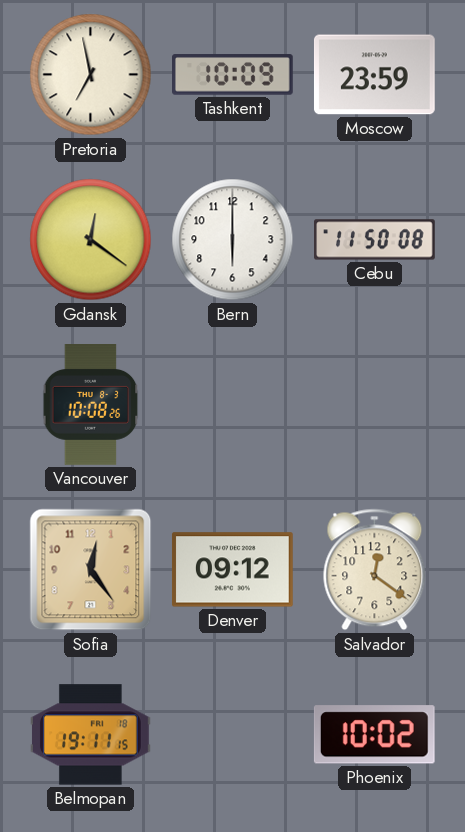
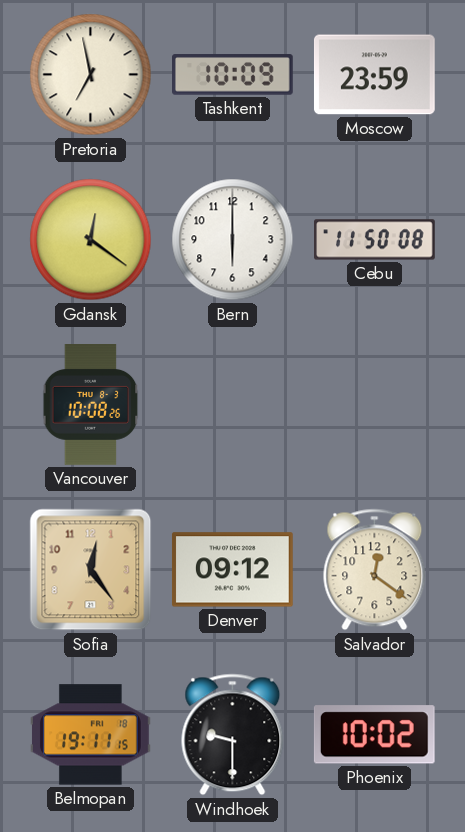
Windhoek: none -> 9:30 (233, 735)
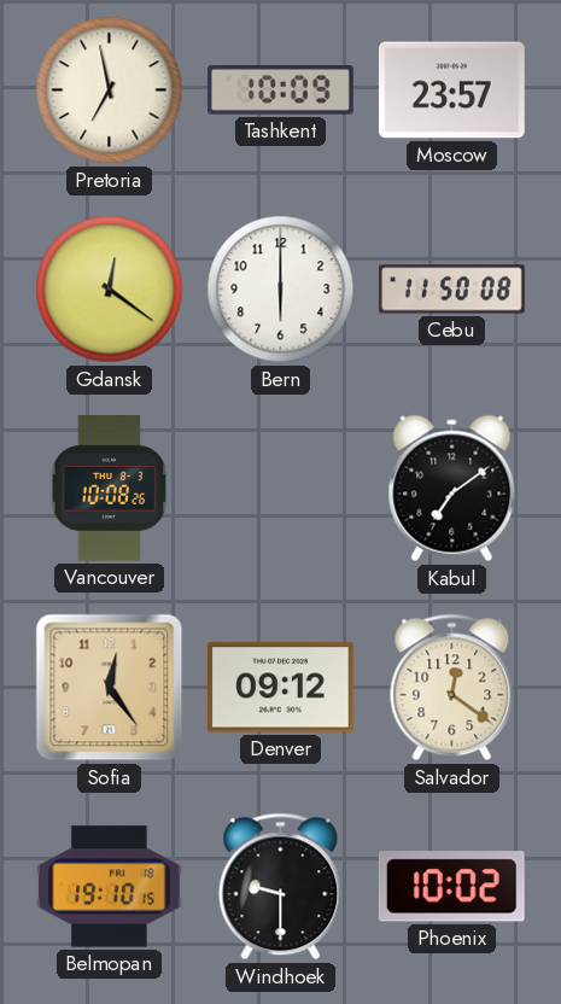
Moscow: 23:59 -> 23:57 (452, 91)
Kabul: none -> 7:09 (452, 489)
Belmopan: 19:11 -> 19:10 (110, 887)
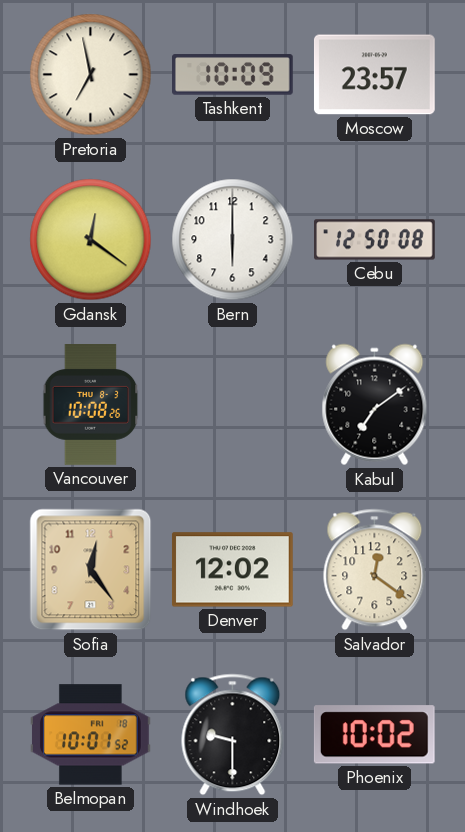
Cebu: 11:50 -> 12:50 (375, 240)
Denver: 09:12 -> 12:02 (233, 570)
Belmopan: 19:10 -> 10:01 (91, 735)
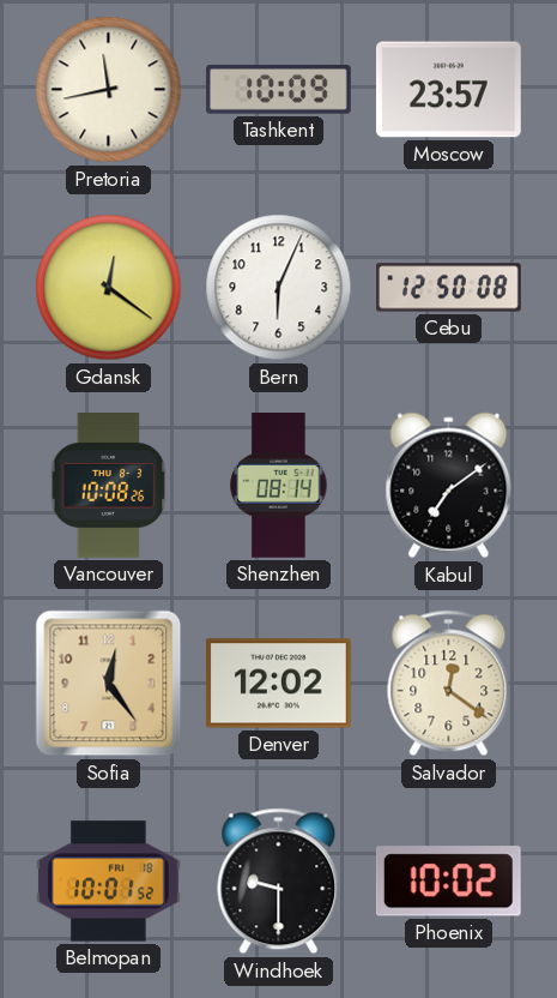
Pretoria: 6:58 -> 11:43 (109, 90)
Bern: 6:00 -> 6:04 (279, 288)
Shenzhen: none -> 08:14 (279, 486)
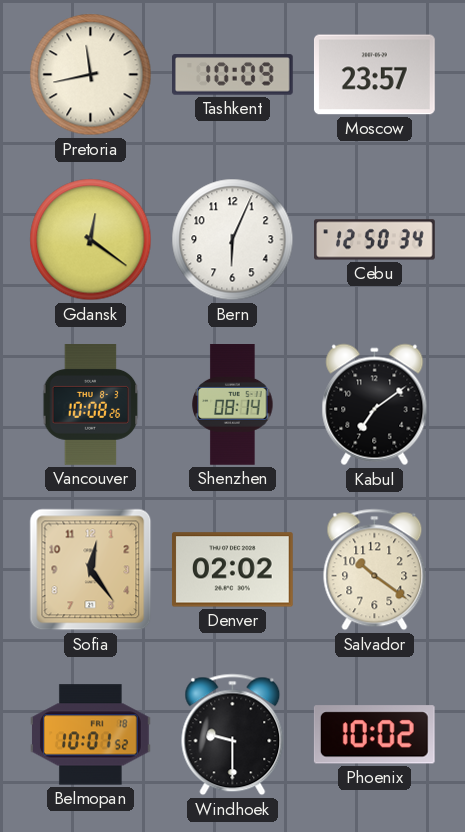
Cebu: 12:50:08 -> 12:50:34 (375, 240)
Denver: 12:02 -> 02:02 (233, 570)
Salvador: 12:21 -> 10:21 (375, 570)
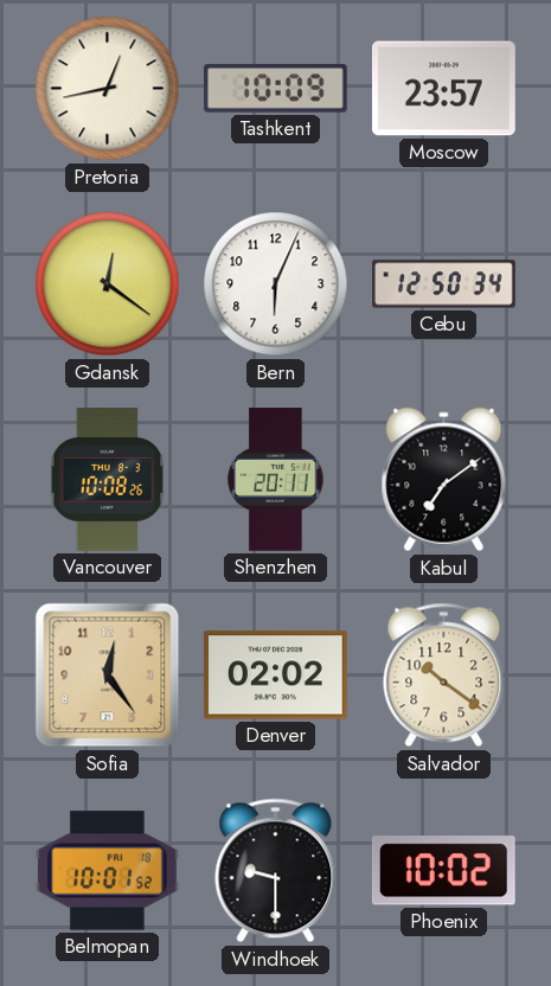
Pretoria: 11:43 -> 12:43 (108, 89)
Shenzhen: 08:14 -> 20:11 (276, 480)
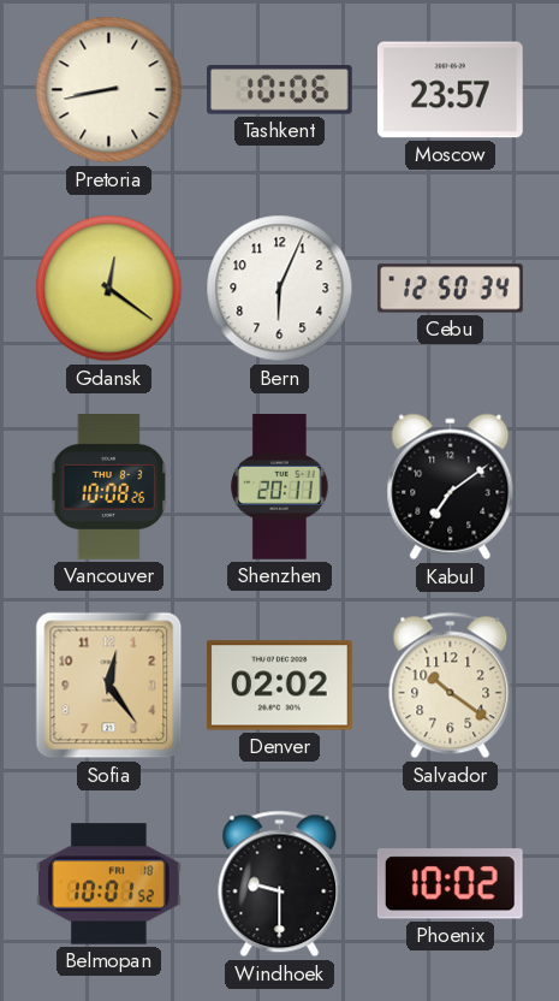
Pretoria: 12:43 -> 8:43 (109, 90)
Tashkent: 10:09 -> 10:06 (280, 90)
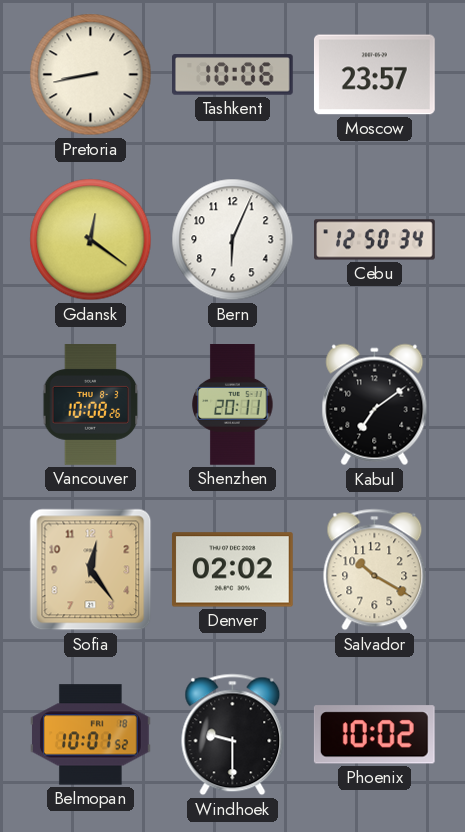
Salvador: 10:21 -> 10:20 (375, 570)
